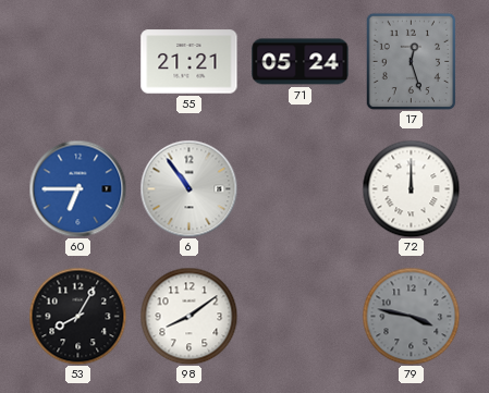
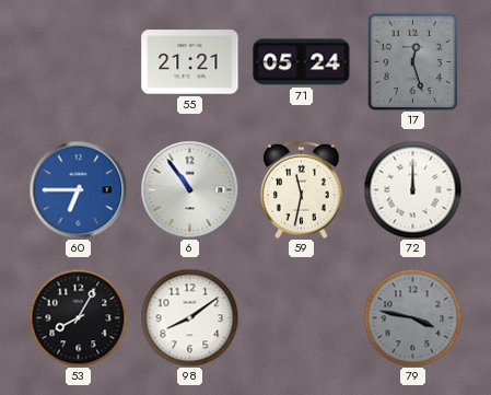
59: none -> 11:32 (302, 189)
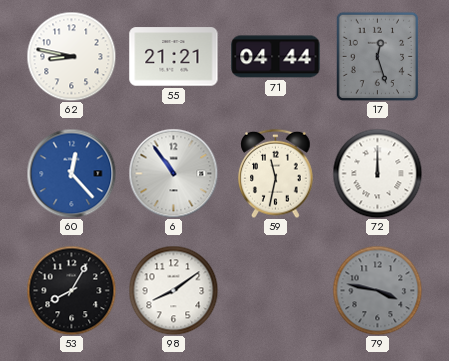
62: none -> 8:47 (71, 56)
71: 05:24 -> 04:44 (276, 57)
60: 6:45 -> 12:23 (71, 173)
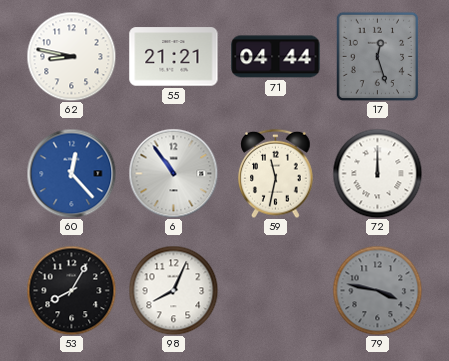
98: 8:09 -> 8:04 (173, 290)
